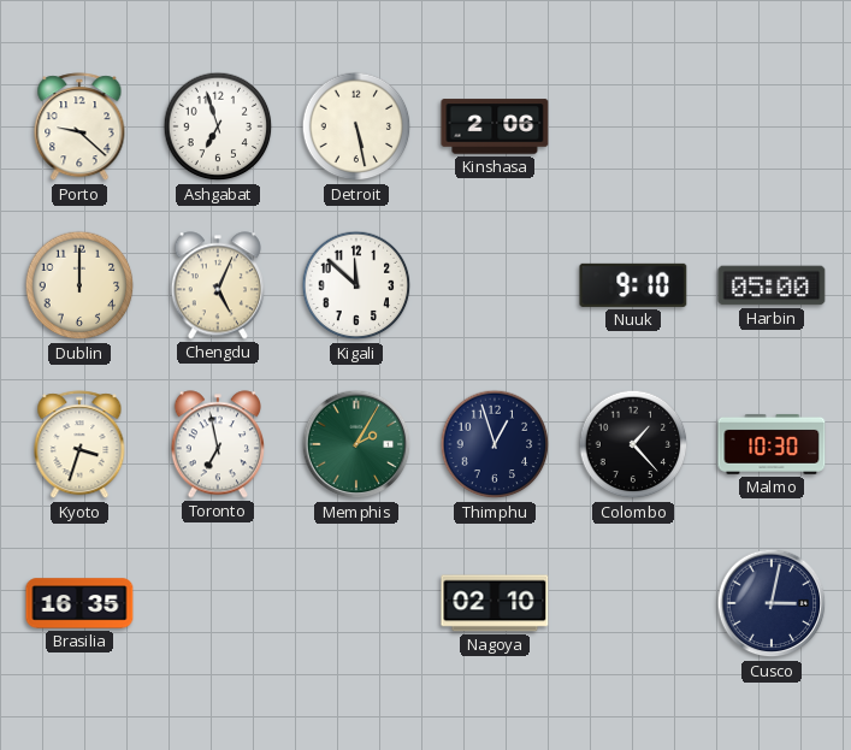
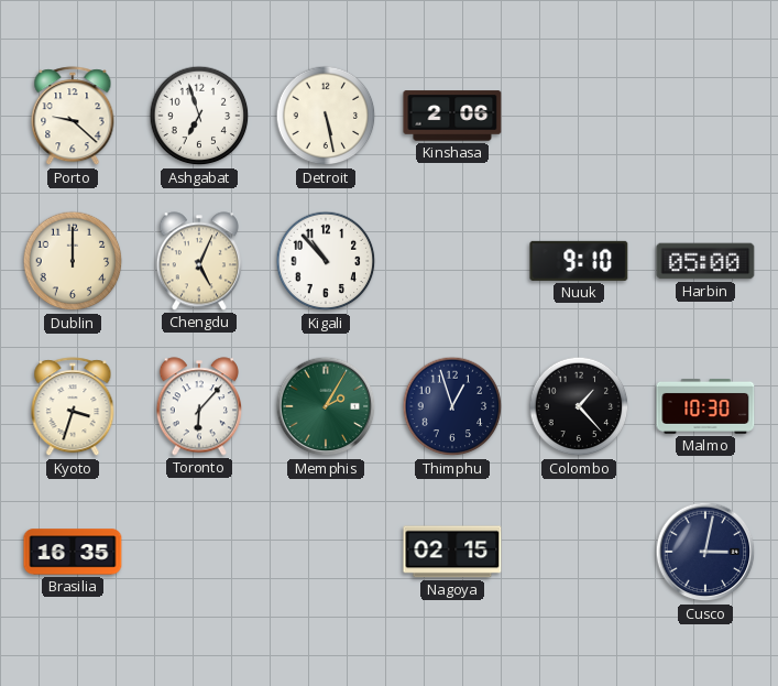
Kigali: 11:52 -> 10:53 (326, 261)
Toronto: 6:58 -> 6:07 (198, 406)
Nagoya: 02:10 -> 02:15 (452, 552)
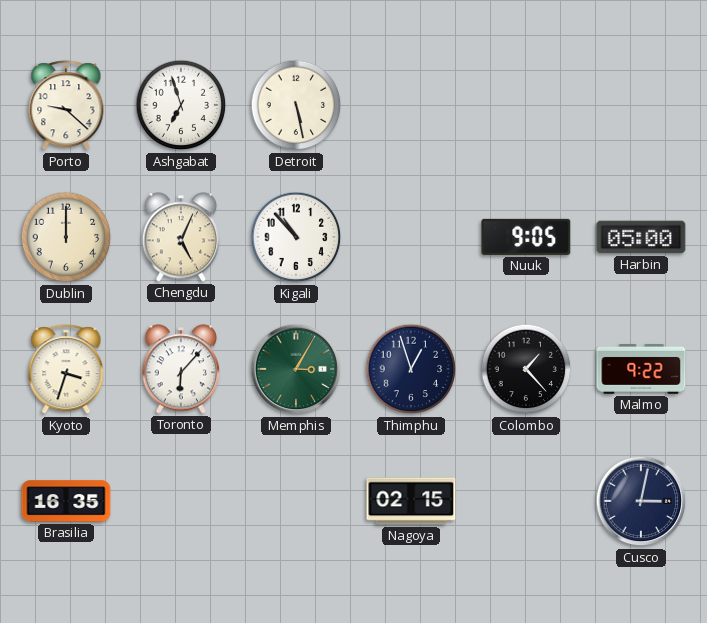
Kinshasa: 2:06 -> none (452, 116)
Nuuk: 9:10 -> 9:05 (526, 237)
Memphis: 2:05 -> 3:05 (296, 369)
Malmo: 10:30 -> 9:22 (641, 369)
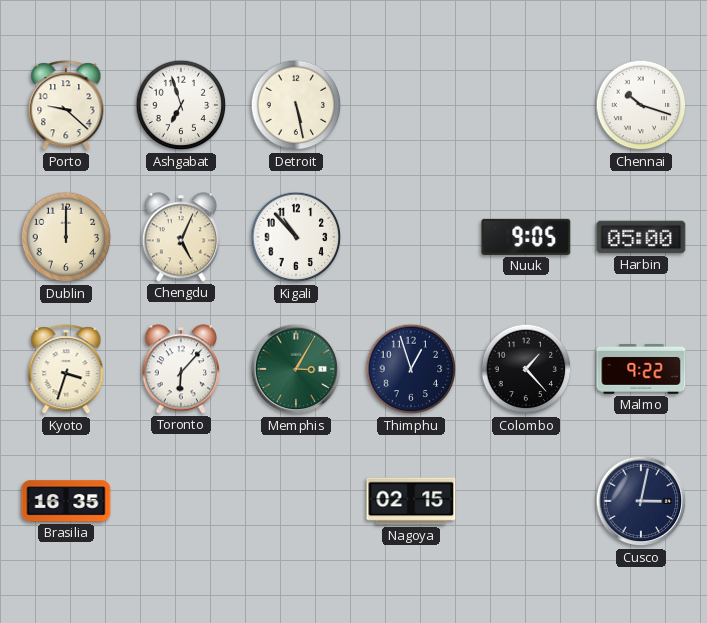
Chennai: none -> 10:18 (641, 105)
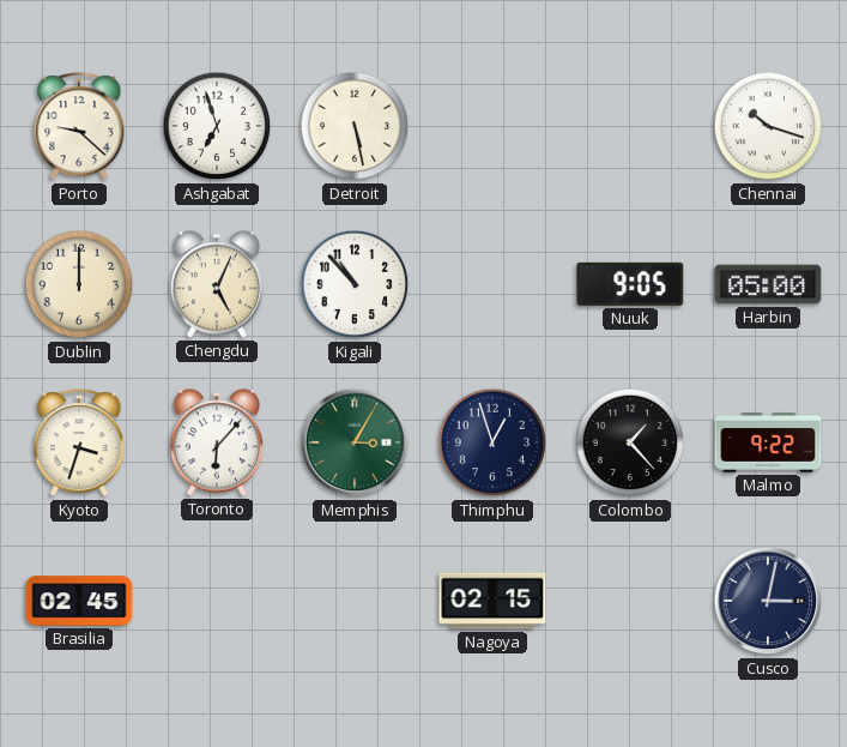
Brasilia: 16:35 -> 02:45 (79, 601)
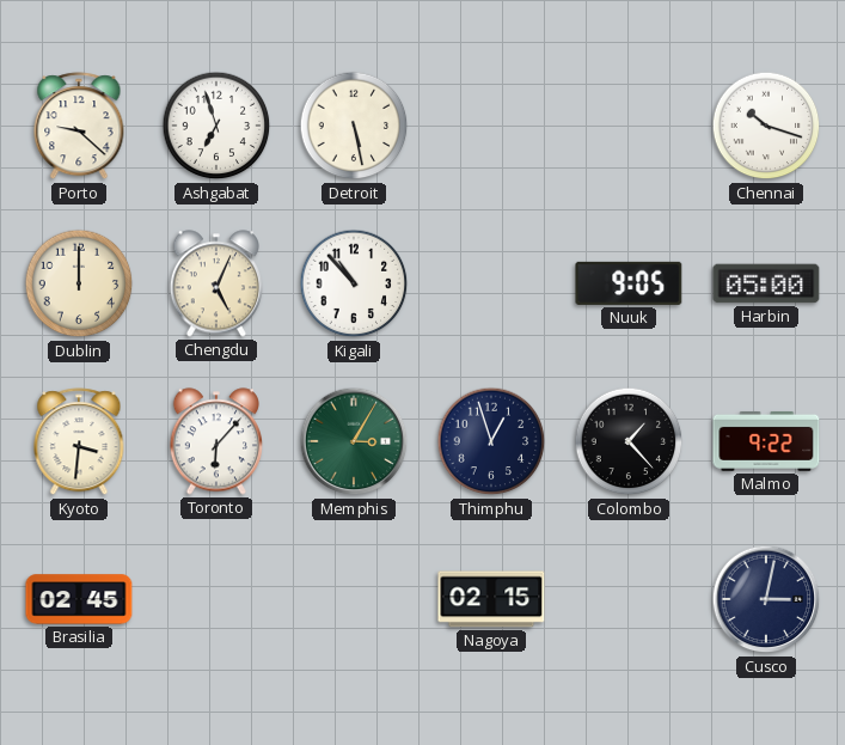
Kyoto: 3:33 -> 3:31 (79, 442)
